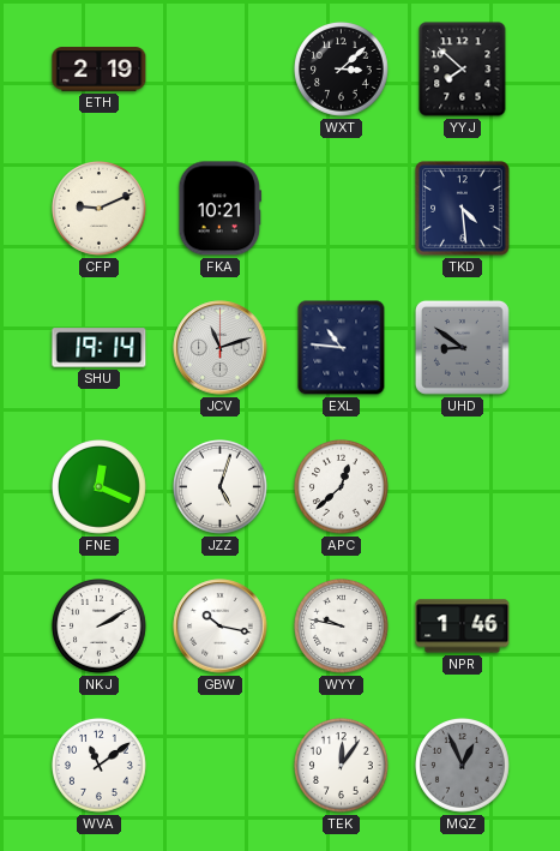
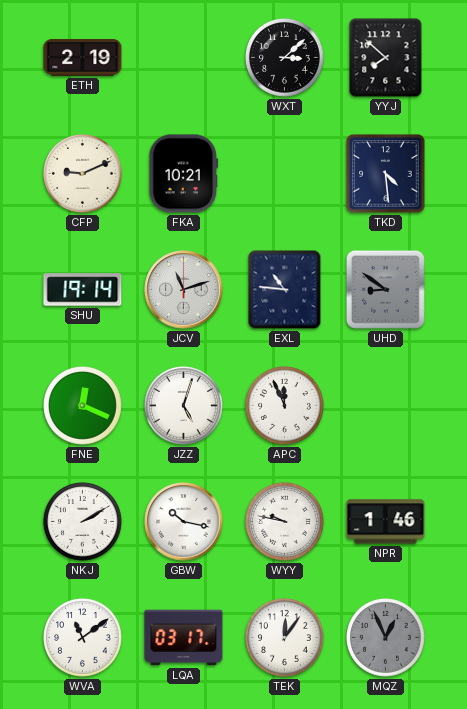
APC: 12:38 -> 11:56 (285, 406)
LQA: none -> 03:17 (184, 638)
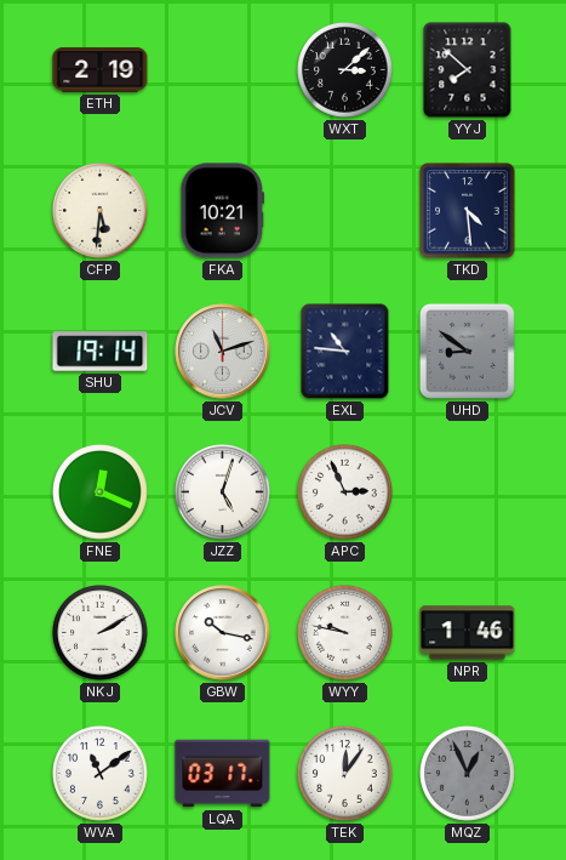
CFP: 9:11 -> 5:31 (101, 211)
APC: 11:56 -> 2:56 (345, 492)
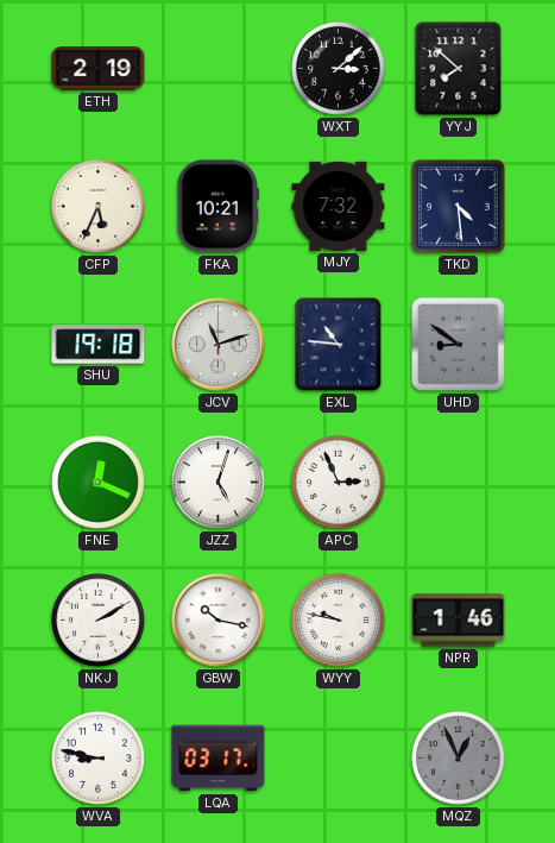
CFP: 5:31 -> 5:34 (99, 207)
MJY: none -> 7:32 (339, 206)
SHU: 19:14 -> 19:18 (99, 345)
WVA: 11:09 -> 8:47 (99, 759)
TEK: 12:06 -> none (345, 774)
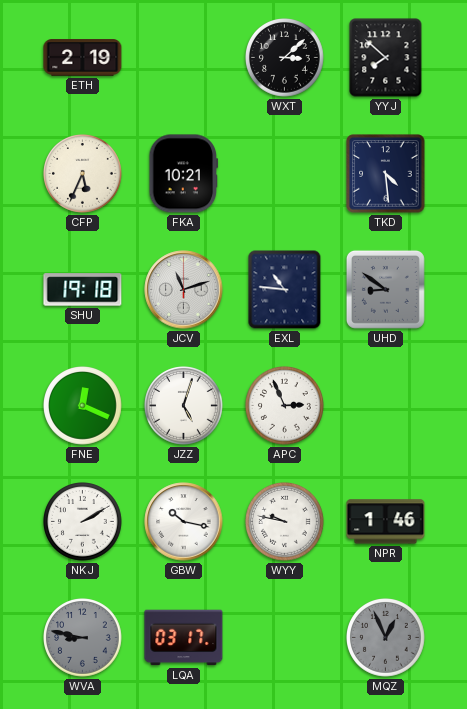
MJY: 7:32 -> none (339, 206)
WVA dial: white -> grey (83, 638)
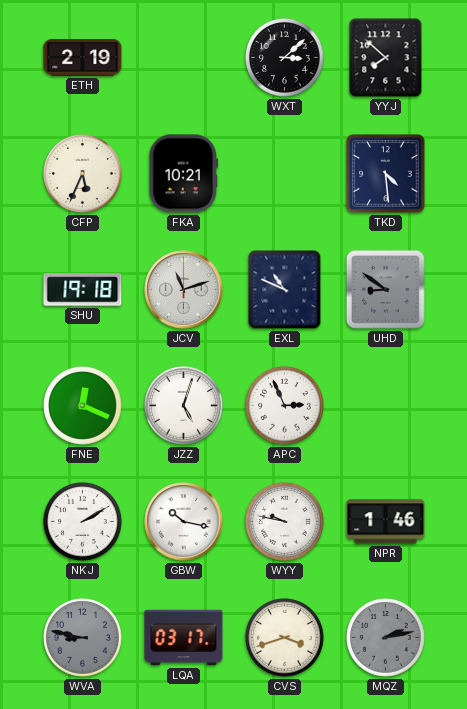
EXL: 10:46 -> 10:49 (285, 290)
CVS: none -> 3:42 (285, 638)
MQZ: 12:56 -> 2:13 (386, 638)
